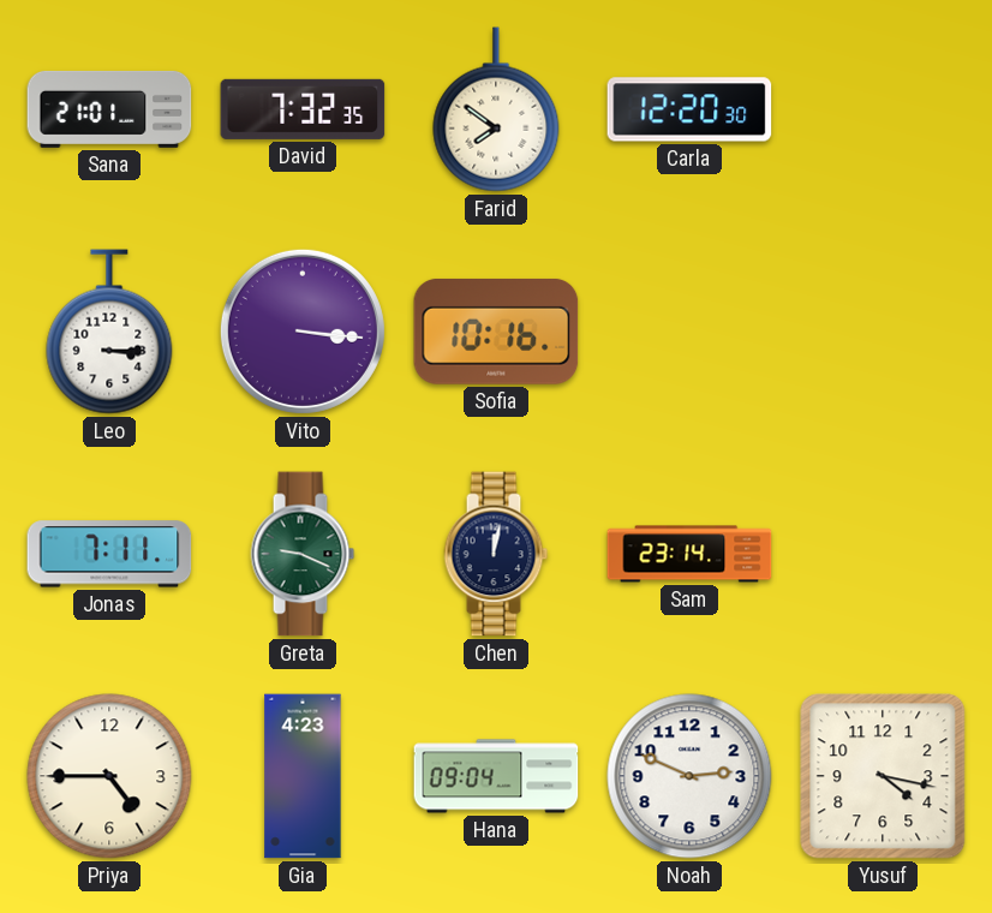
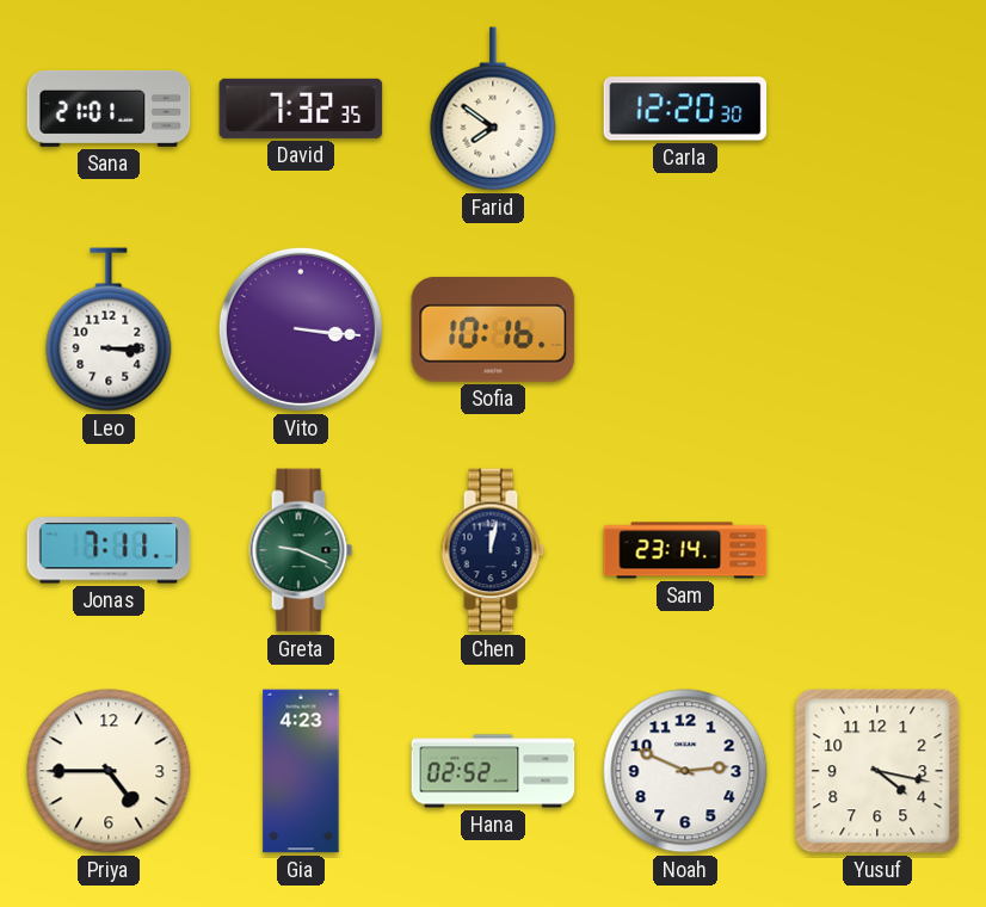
Hana: 09:04 -> 02:52 (493, 771)
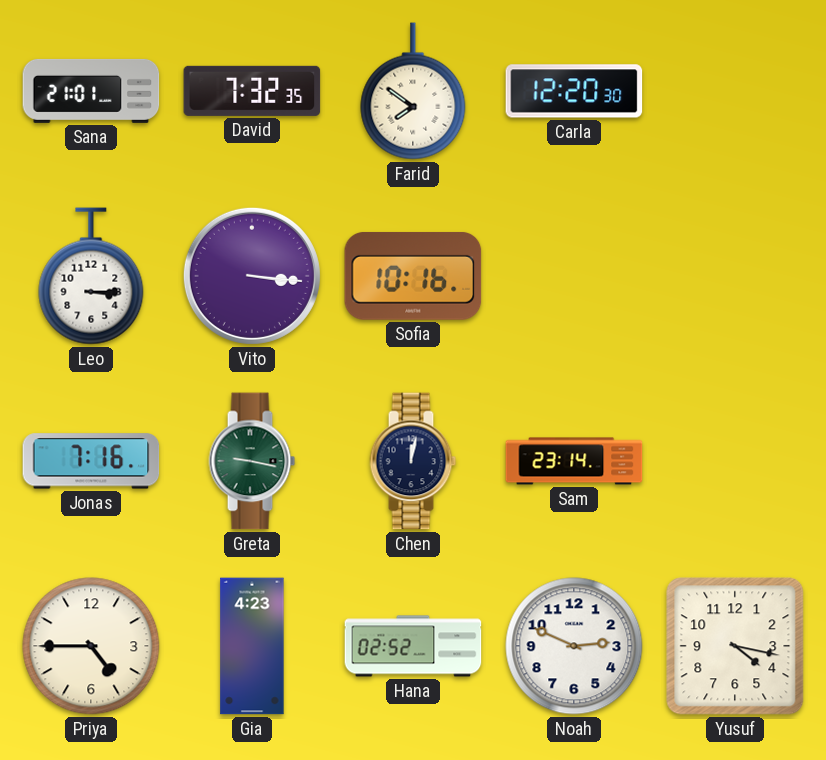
Jonas: 7:11 -> 7:16 (91, 461)
Greta: 9:19 -> 9:17 (252, 461)
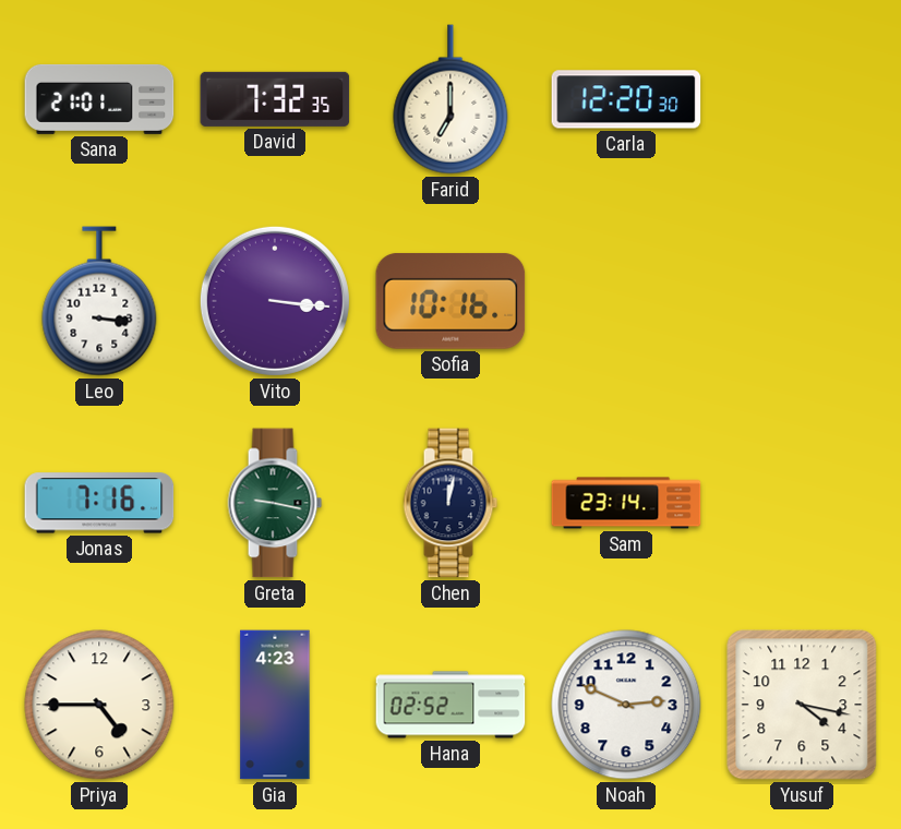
Farid: 7:51 -> 7:00 (450, 99)
Leo: 3:15 -> 3:16 (99, 301)
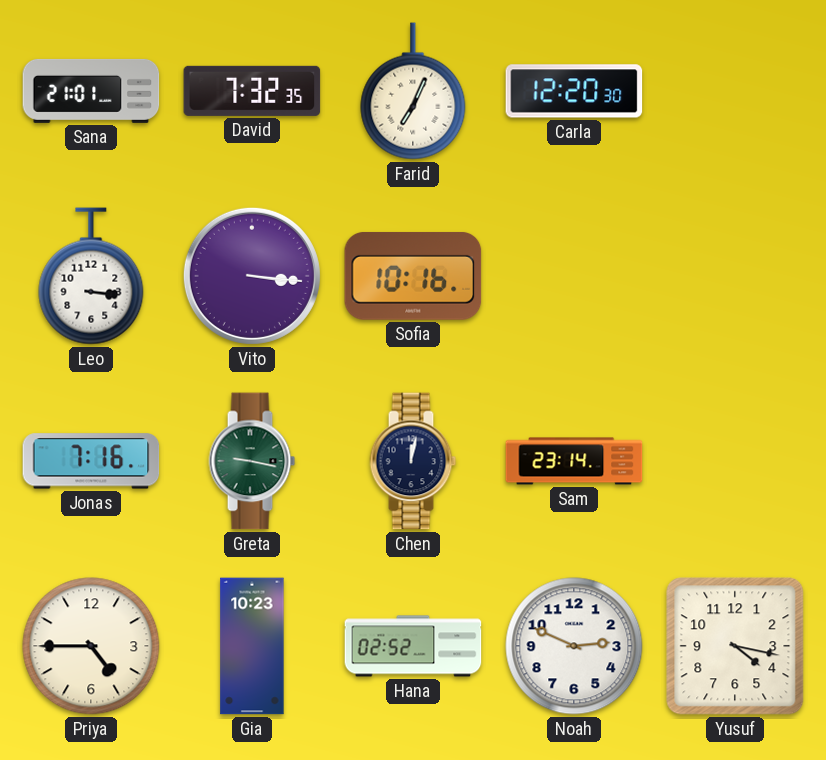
Farid: 7:00 -> 7:04 (413, 91)
Gia: 4:23 -> 10:23 (252, 646)
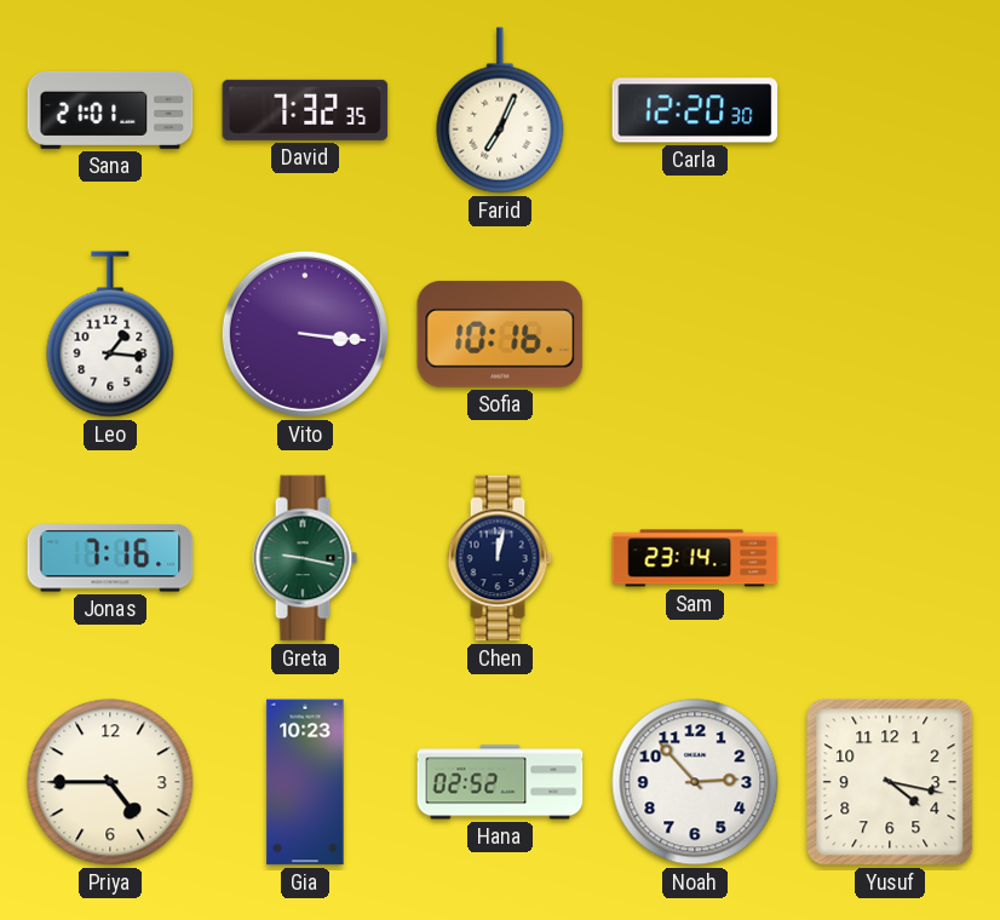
Leo: 3:16 -> 1:16 (110, 334)
Noah: 2:49 -> 2:53 (695, 782)
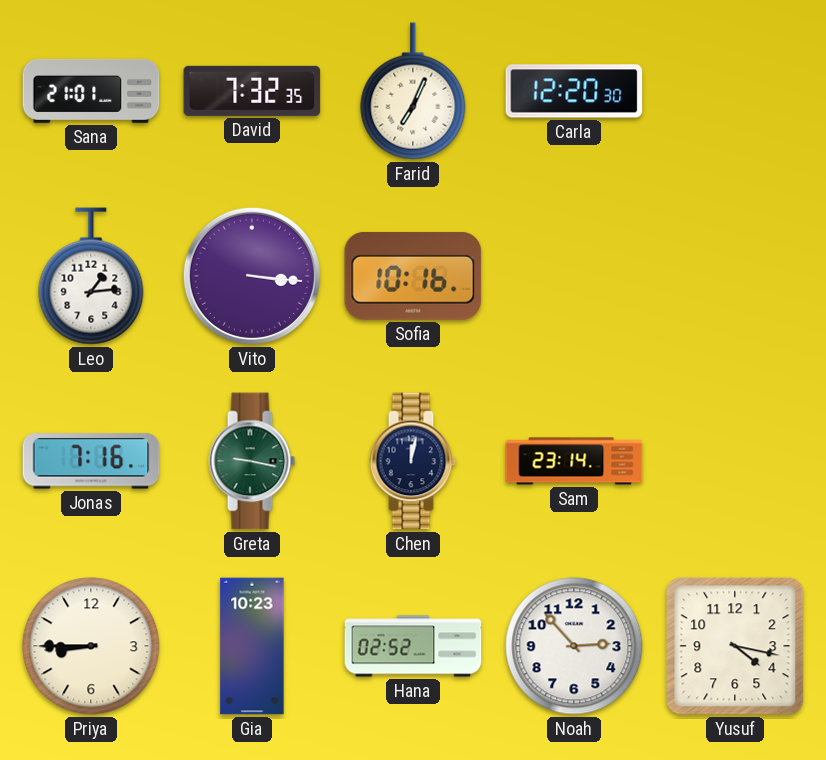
Leo: 1:16 -> 1:14 (91, 276)
Priya: 4:45 -> 8:45 (91, 646)
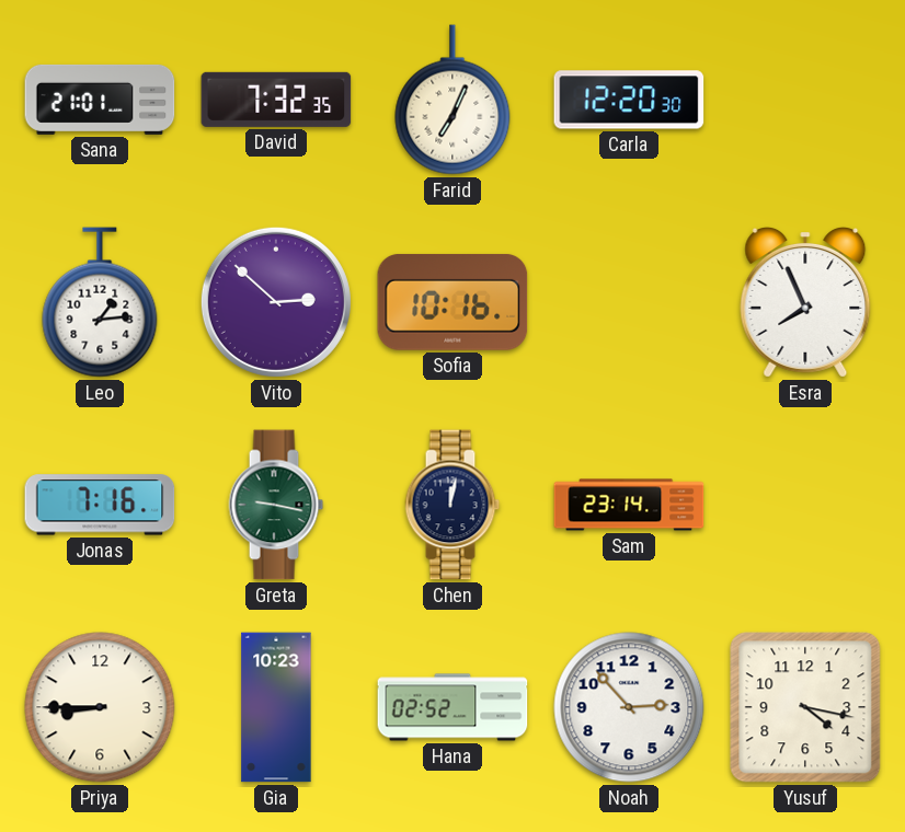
Vito: 3:16 -> 2:52 (276, 302)
Esra: none -> 7:56 (805, 303)
